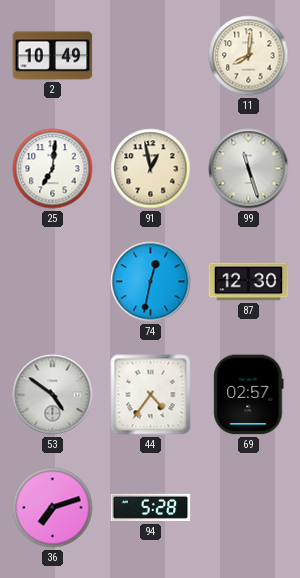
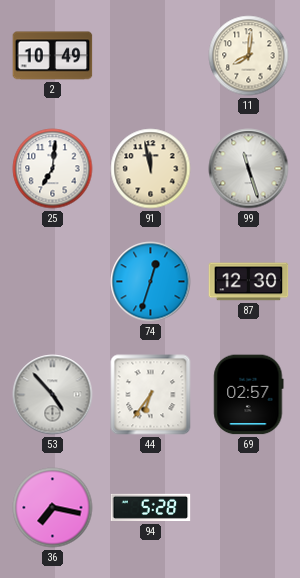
91: 12:58 -> 11:58 (151, 169)
74: 12:32 -> 12:33 (151, 282)
53: 4:51 -> 4:53 (53, 395)
44: 4:36 -> 6:36 (151, 395)
36: 7:12 -> 7:17 (53, 508)
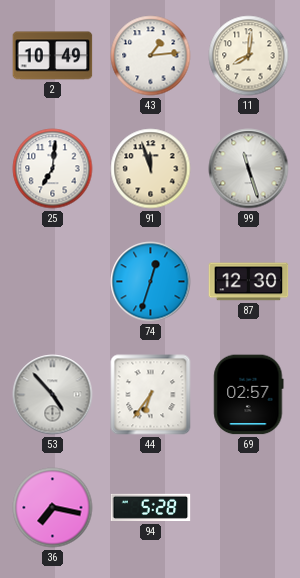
43: none -> 1:14 (151, 56)
91: 11:58 -> 11:57 (151, 169)
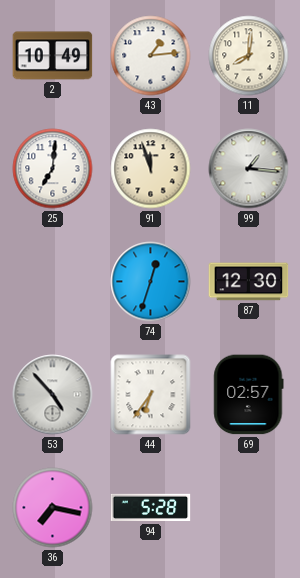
99: 11:27 -> 1:16 (249, 169)
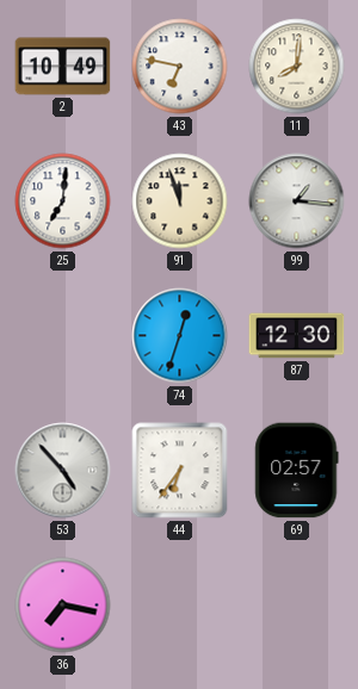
43: 1:14 -> 6:47 (180, 67)
94: 5:28 -> none (151, 508)
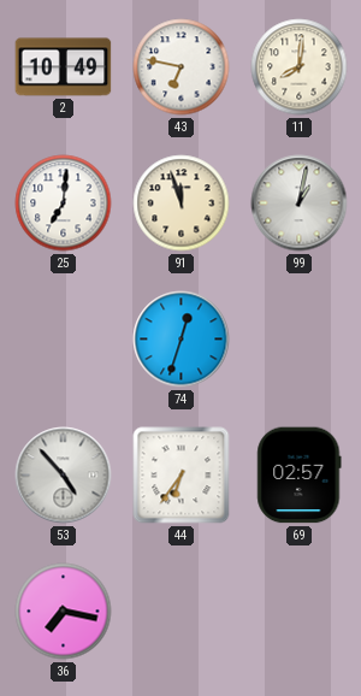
99: 1:16 -> 1:02 (300, 204)
87: 12:30 -> none (297, 336)
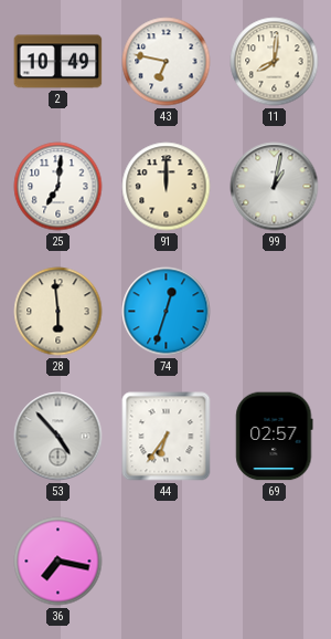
91: 11:57 -> 12:00 (167, 187)
28: none -> 5:59 (58, 312)
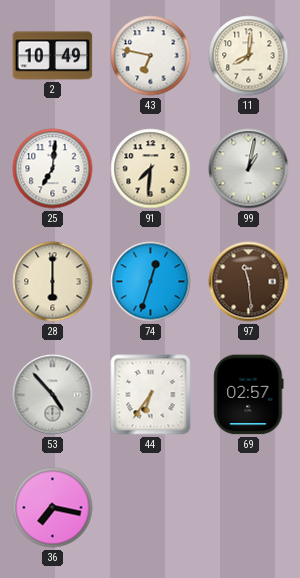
91: 12:00 -> 7:31 (151, 169)
28: 5:59 -> 6:00 (53, 282)
97: none -> 11:29 (249, 282)
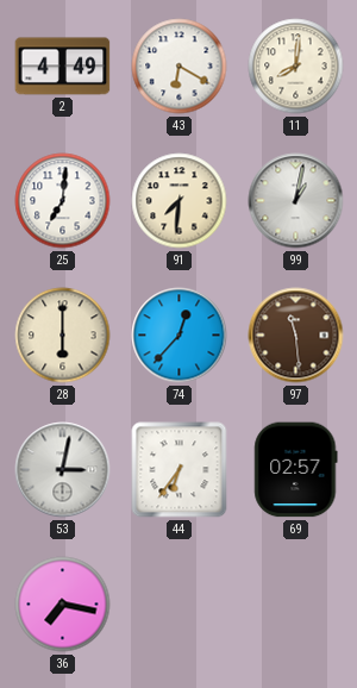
2: 10:49 -> 4:49 (63, 67)
43: 6:47 -> 6:20 (180, 67)
74: 12:33 -> 12:37 (180, 336)
53: 4:53 -> 3:02 (63, 470)
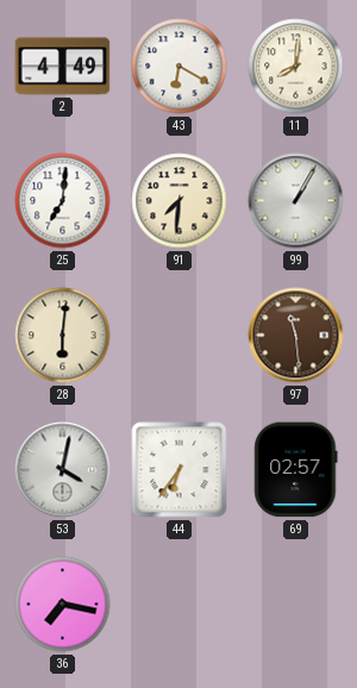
99: 1:02 -> 1:05 (296, 201)
28: 6:00 -> 6:01 (63, 336)
74: 12:37 -> none (180, 336)
53: 3:02 -> 4:02 (63, 470)
